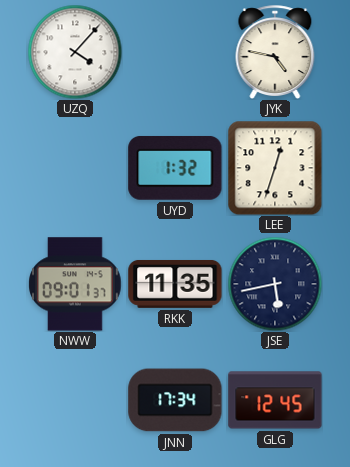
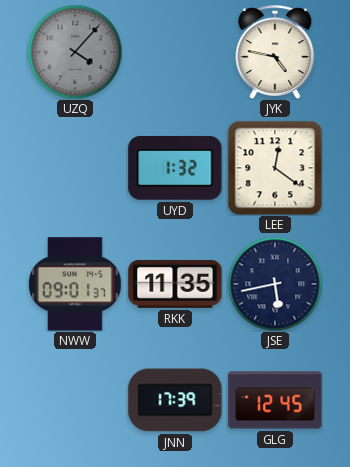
UZQ dial: white -> grey (75, 52)
LEE: 12:33 -> 12:21 (275, 168)
JNN: 17:34 -> 17:39 (175, 400)
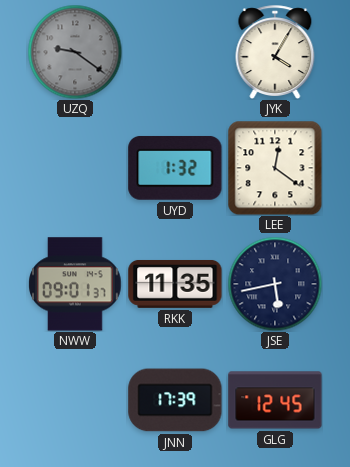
UZQ: 4:07 -> 9:21 (75, 52)
JYK: 4:47 -> 4:05 (275, 52)
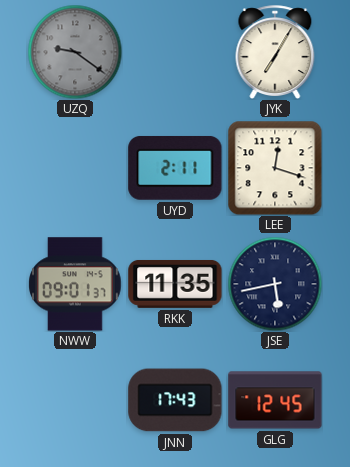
JYK: 4:05 -> 7:05 (275, 52)
UYD: 1:32 -> 2:11 (175, 168)
LEE: 12:21 -> 12:18 (275, 168)
JNN: 17:39 -> 17:43 (175, 400)
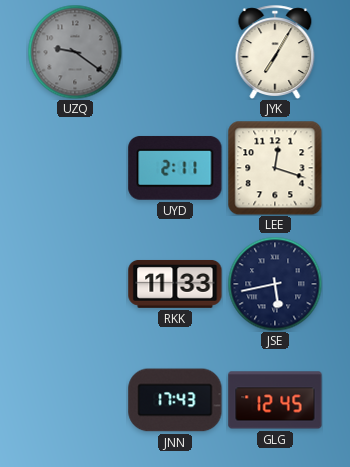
NWW: 09:01 -> none (75, 284)
RKK: 11:35 -> 11:33 (175, 284)
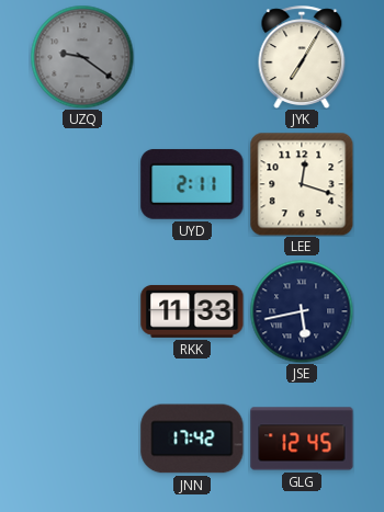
JNN: 17:43 -> 17:42 (192, 439)
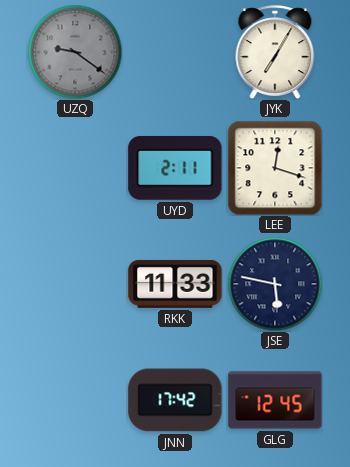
JSE: 5:43 -> 5:47 (275, 284)
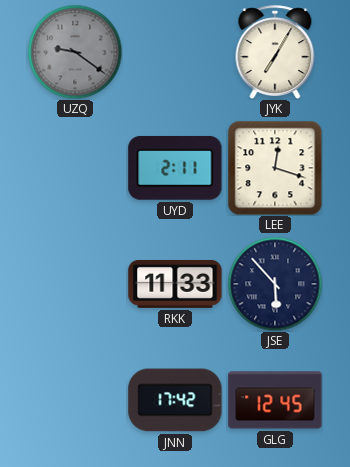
JSE: 5:47 -> 5:53 (275, 284)
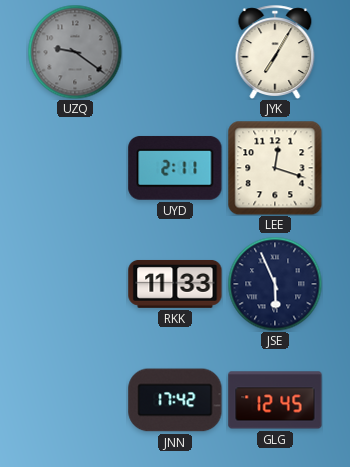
JSE: 5:53 -> 5:56 (275, 284)
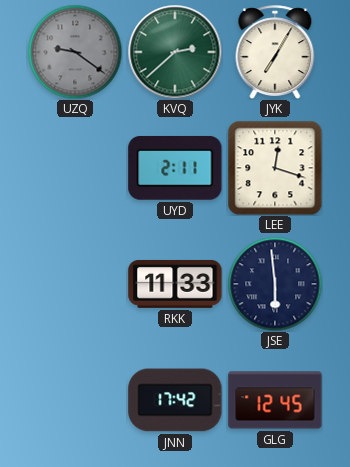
KVQ: none -> 2:38 (175, 52)
JSE: 5:56 -> 5:59 (275, 284)
